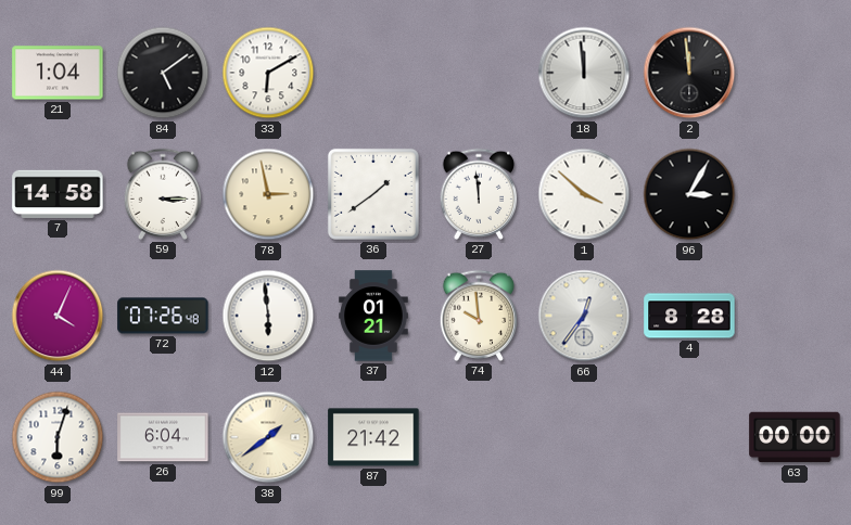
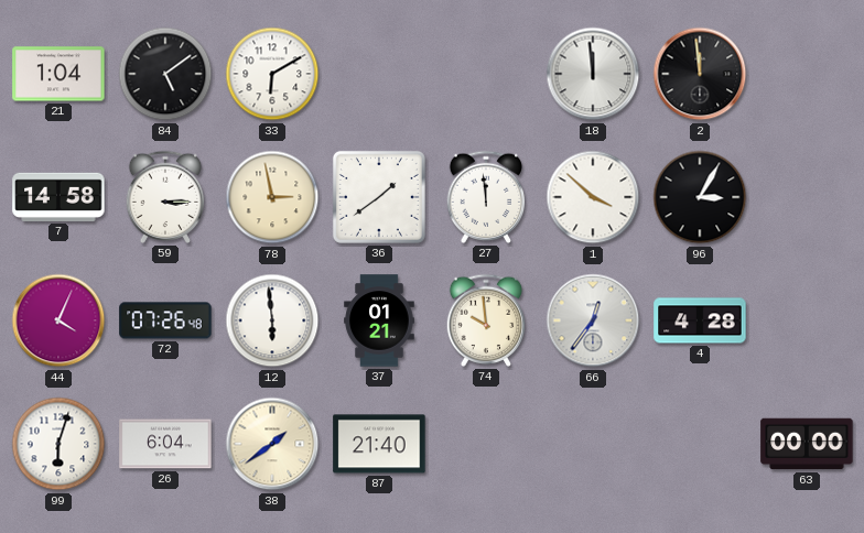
4: 8:28 -> 4:28 (700, 320)
87: 21:42 -> 21:40 (379, 444)
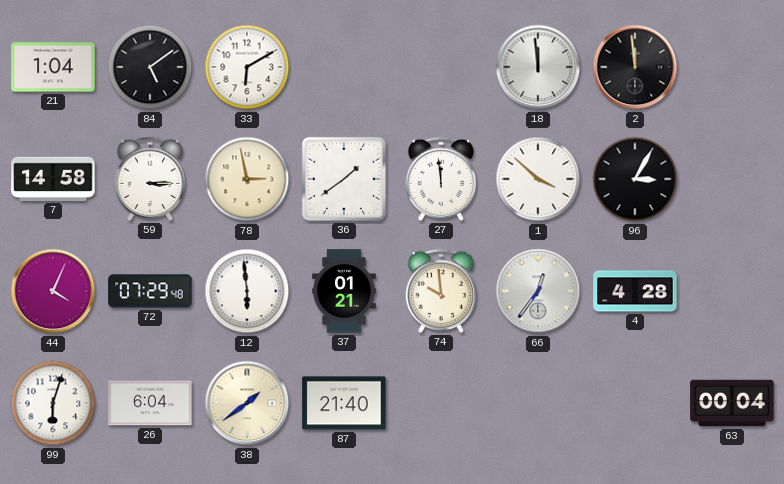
72: 07:26 -> 07:29 (150, 291)
63: 00:00 -> 00:04 (732, 403)
